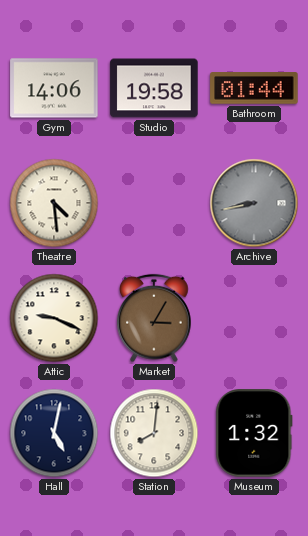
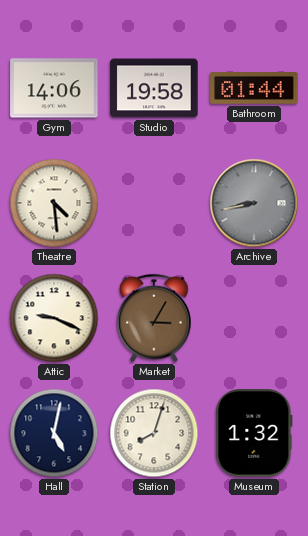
Station: 8:01 -> 8:03 (154, 433)
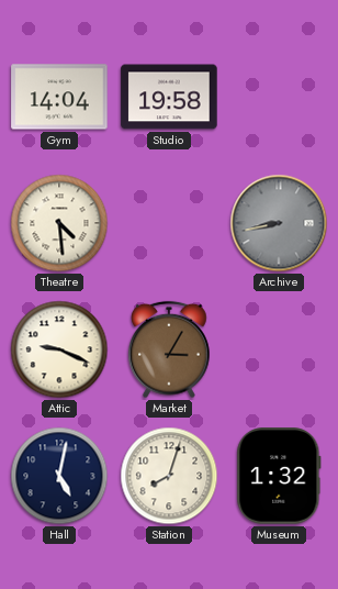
Gym: 14:06 -> 14:04 (59, 97)
Bathroom: 01:44 -> none (254, 88)
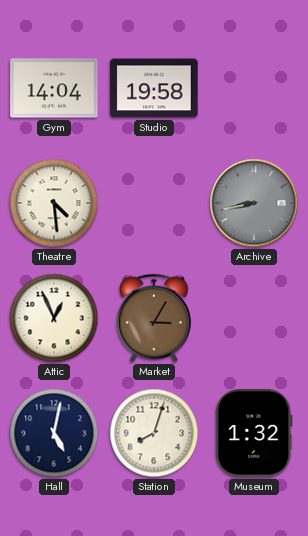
Attic: 9:19 -> 12:56 (54, 318)
